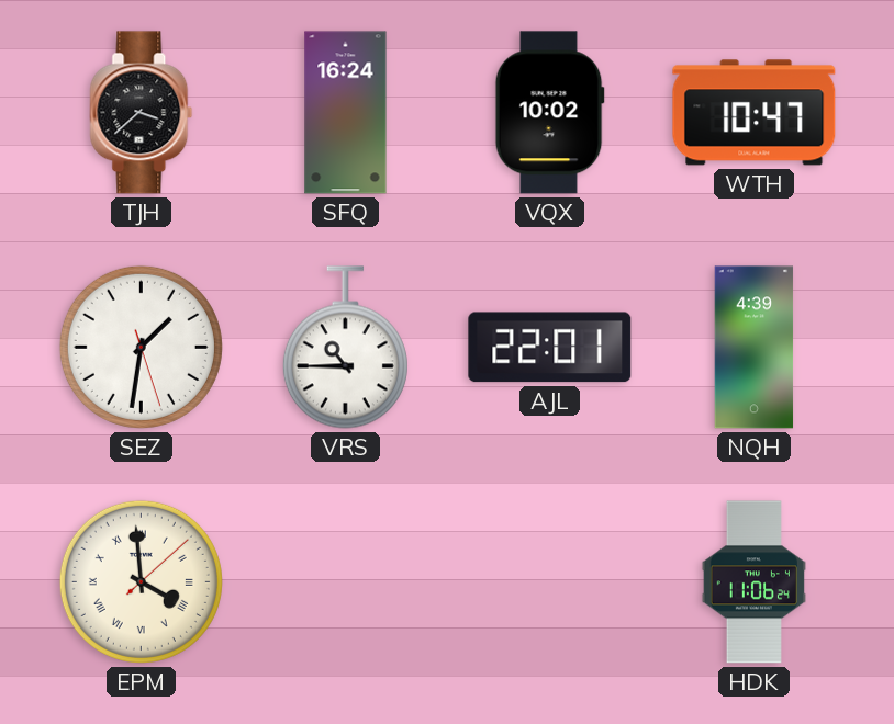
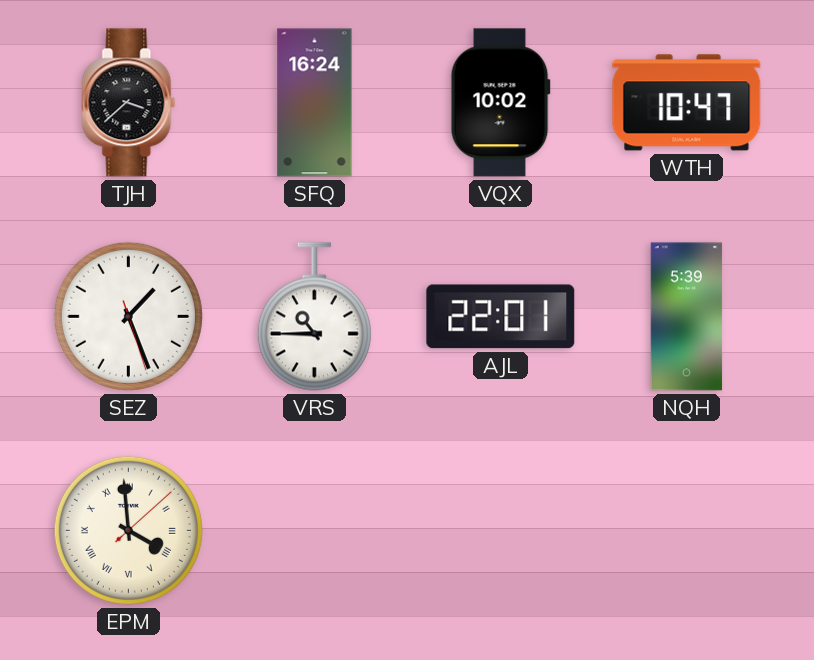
SEZ: 1:31 -> 1:26 (128, 316)
NQH: 4:39 -> 5:39 (687, 317)
HDK: 11:06 -> none (753, 582)
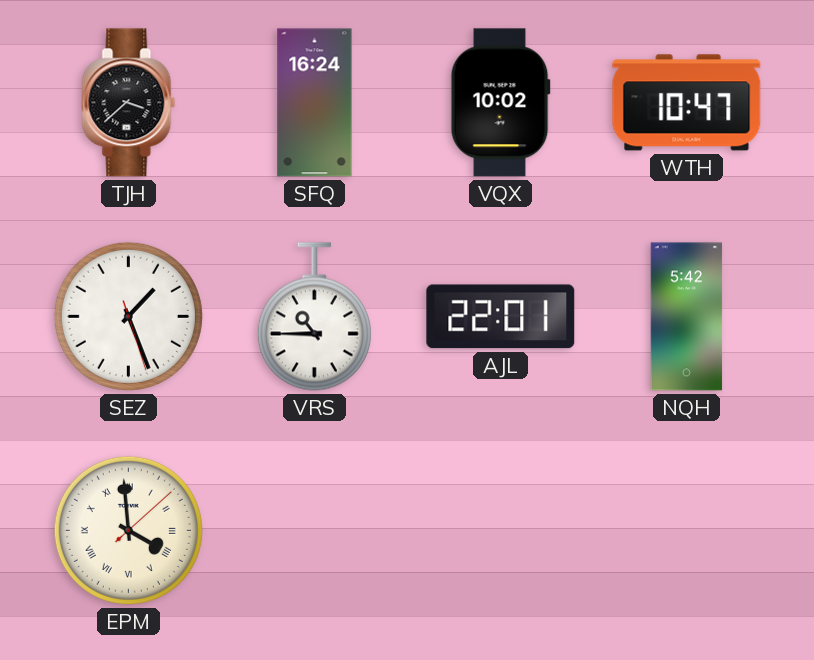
NQH: 5:39 -> 5:42 (687, 317)
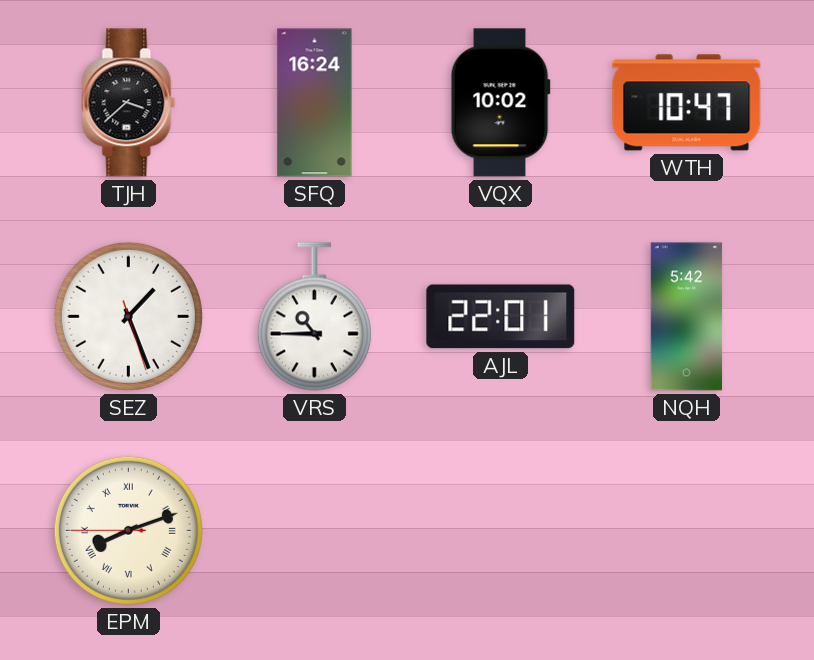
EPM: 3:59 -> 8:11 (128, 530)
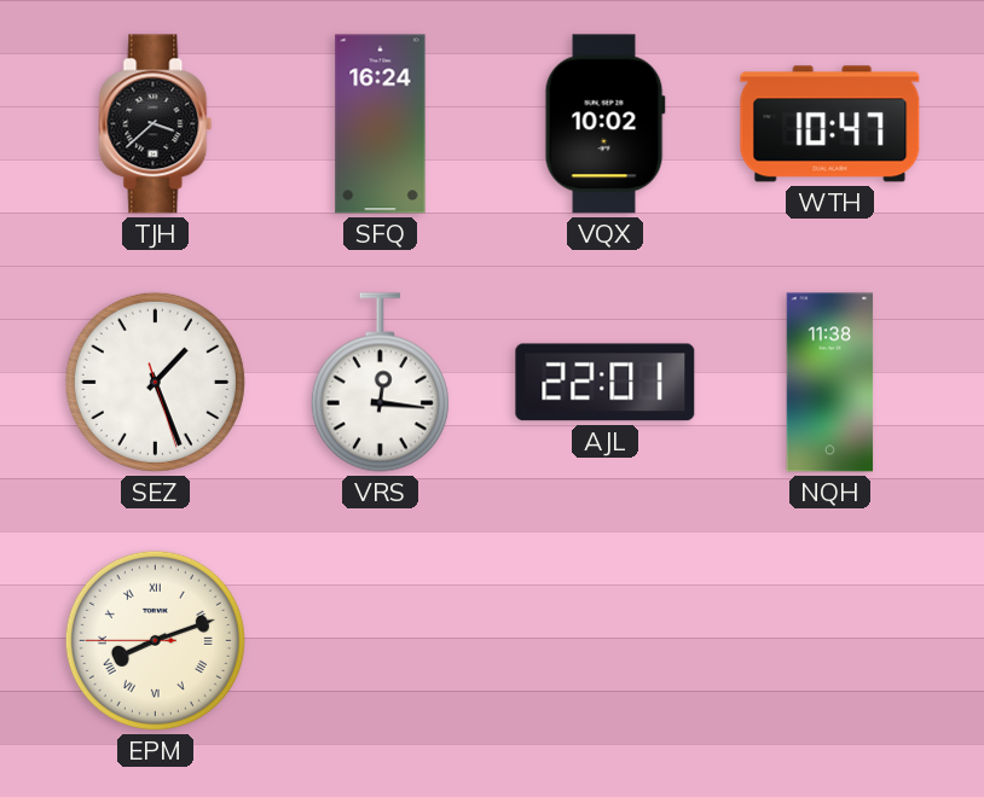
VRS: 10:45 -> 12:16 (380, 383)
NQH: 5:42 -> 11:38 (830, 383)
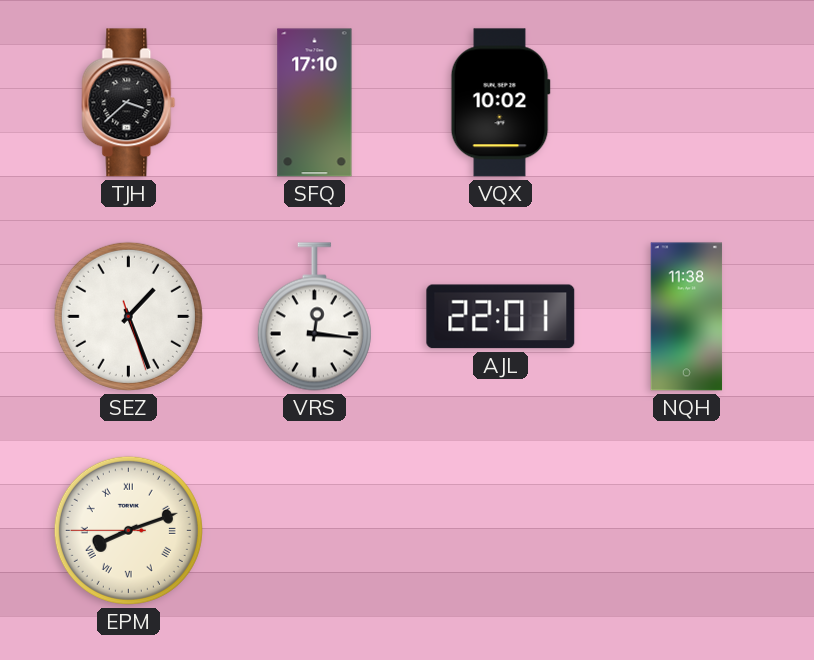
SFQ: 16:24 -> 17:10 (315, 103)
WTH: 10:47 -> none (830, 124)
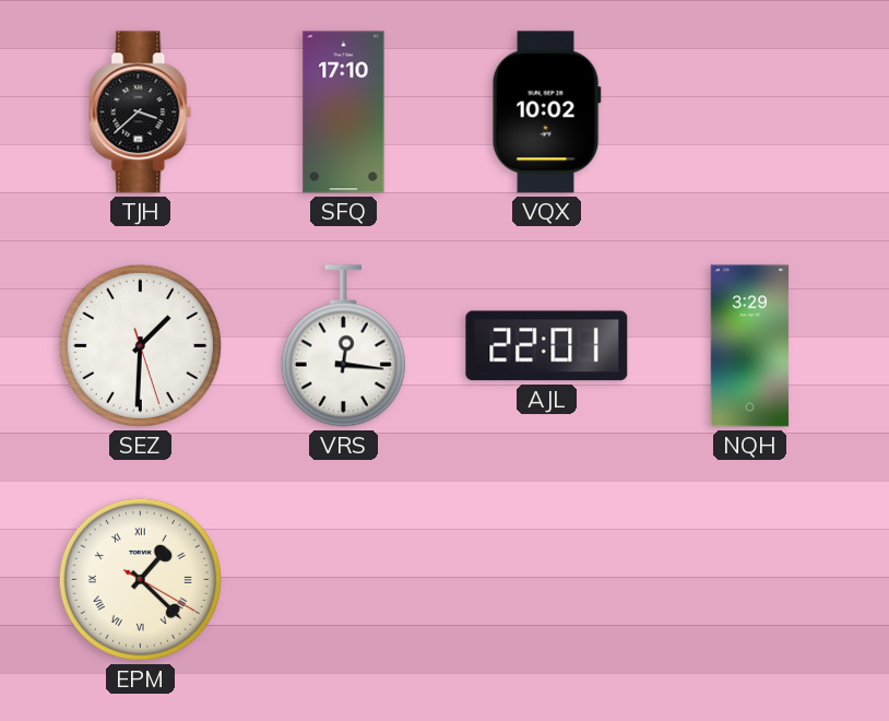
SEZ: 1:26 -> 1:30 (140, 345)
NQH: 11:38 -> 3:29 (750, 346)
EPM: 8:11 -> 1:22 (140, 579)
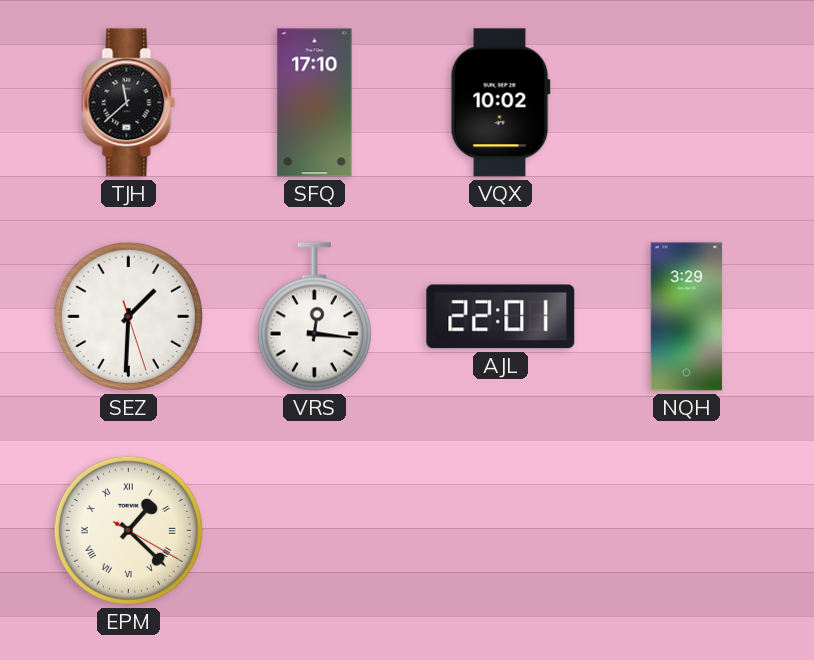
TJH: 3:38 -> 11:38 (129, 103)
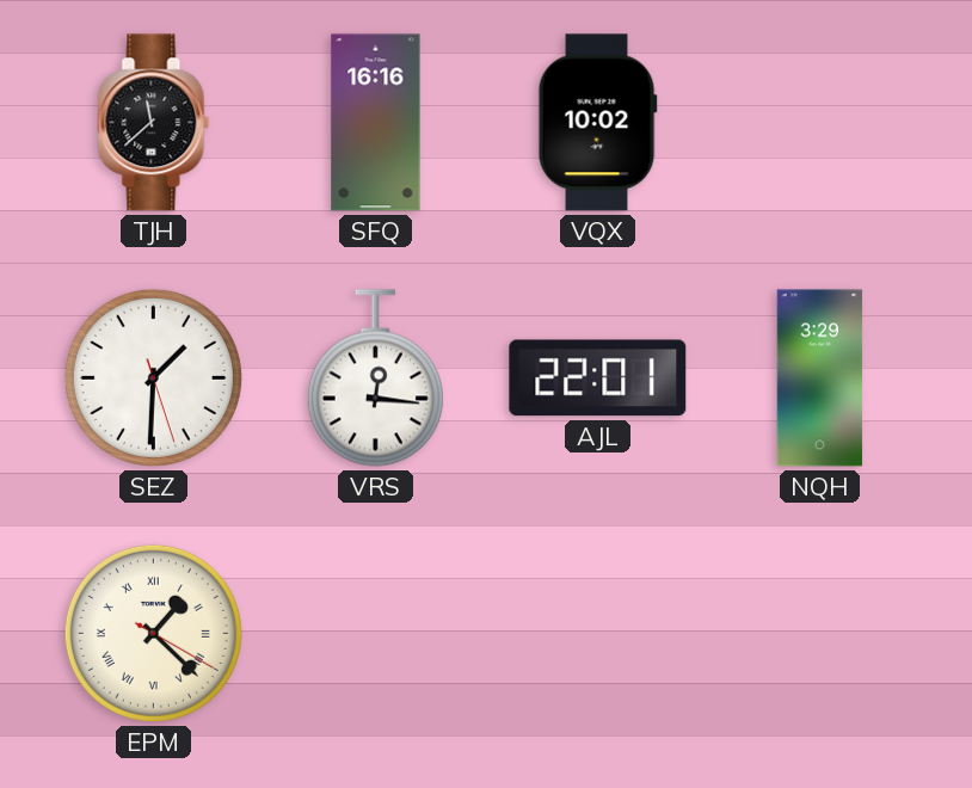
SFQ: 17:10 -> 16:16 (376, 123)
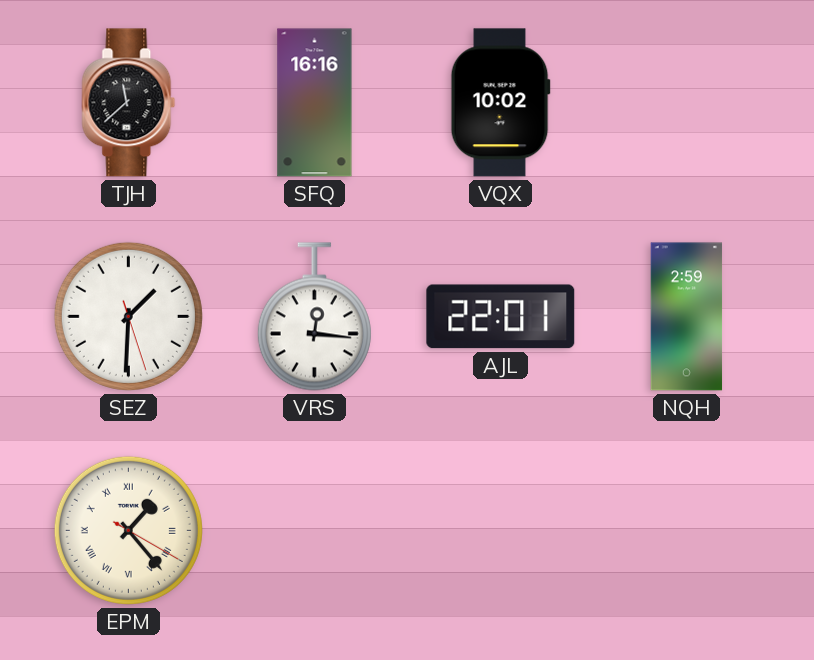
NQH: 3:29 -> 2:59 (687, 317)
EPM: 1:22 -> 1:23 (128, 530)
